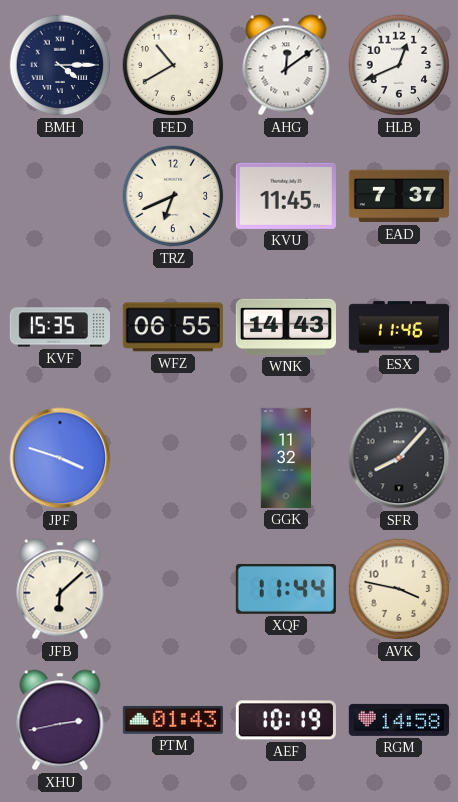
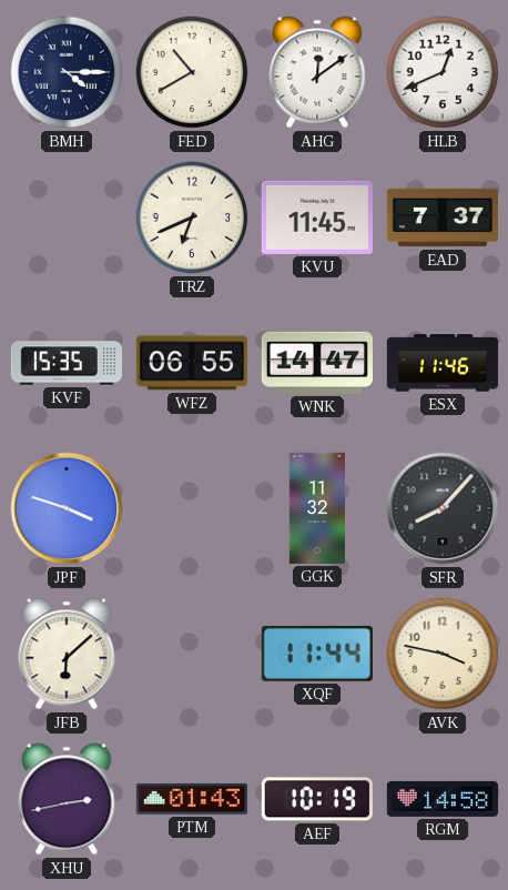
WNK: 14:43 -> 14:47 (317, 363)
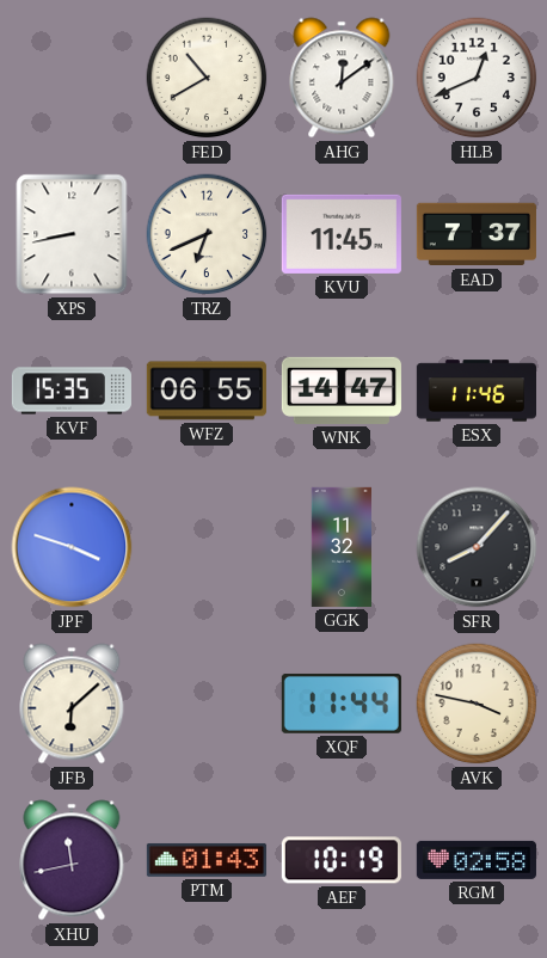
BMH: 4:15 -> none (67, 72)
XPS: none -> 8:43 (72, 234)
XHU: 2:43 -> 11:43 (72, 860)
RGM: 14:58 -> 02:58 (477, 860)
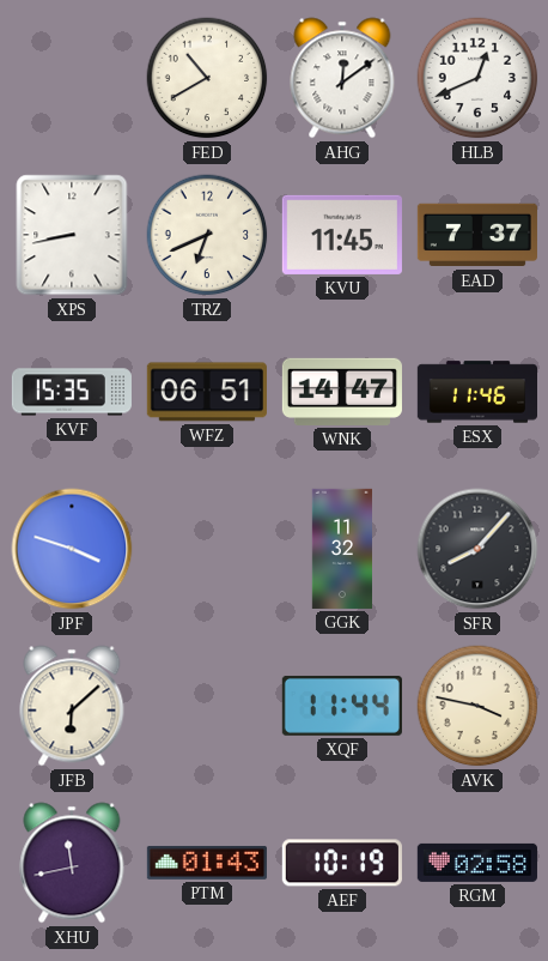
WFZ: 06:55 -> 06:51 (207, 392)
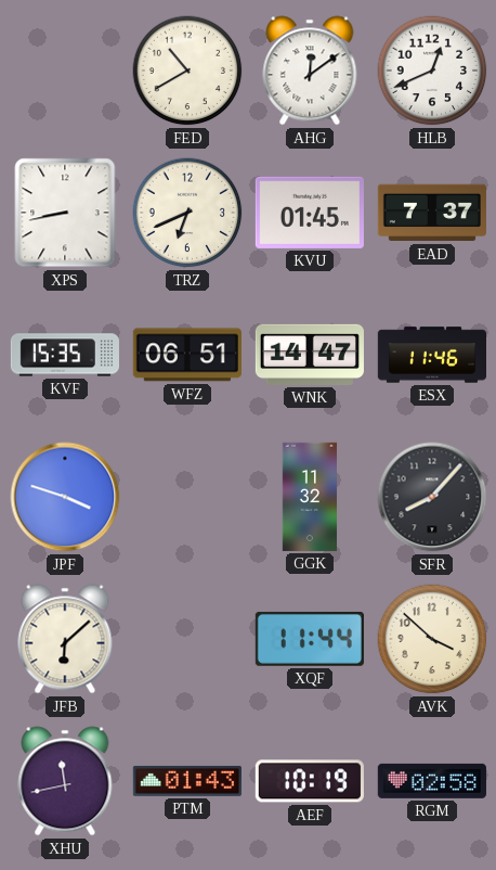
KVU: 11:45 -> 01:45 (310, 213)
AVK: 3:47 -> 3:52 (432, 639)
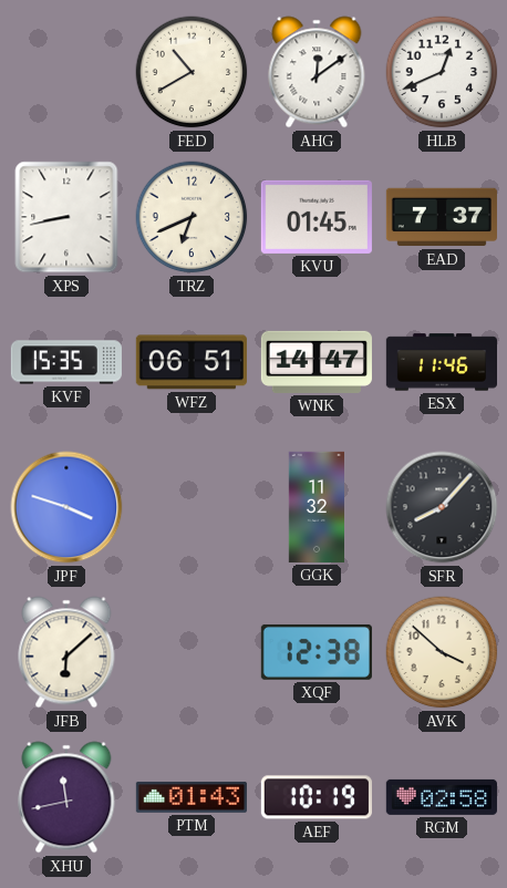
XQF: 11:44 -> 12:38 (317, 652)
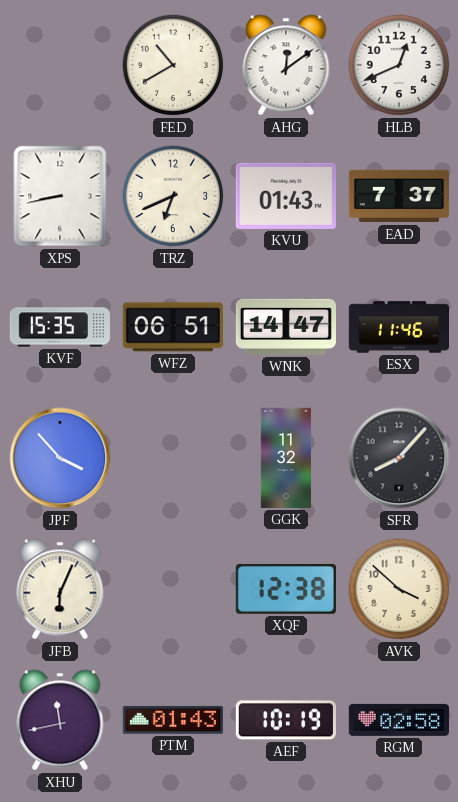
KVU: 01:45 -> 01:43 (286, 196)
JPF: 3:48 -> 3:53 (60, 458)
JFB: 6:08 -> 6:04 (60, 589)
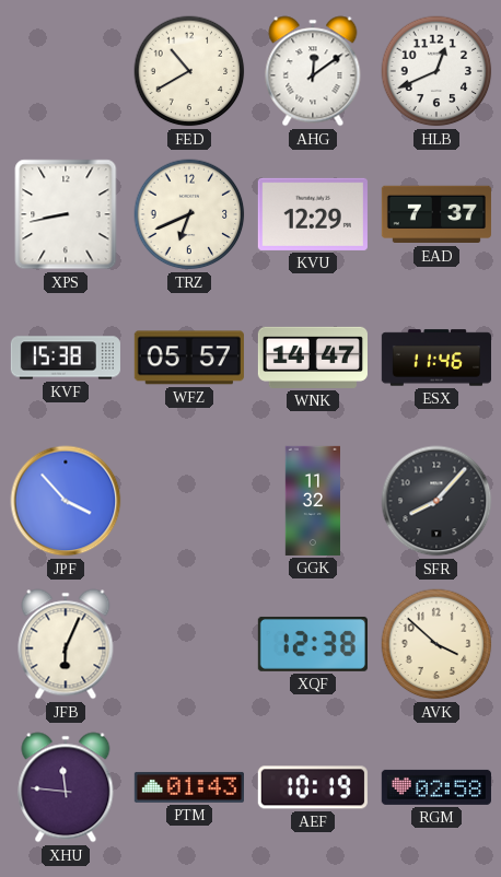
KVU: 01:43 -> 12:29 (313, 214)
KVF: 15:35 -> 15:38 (66, 358)
WFZ: 06:51 -> 05:57 (189, 358)
XHU: 11:43 -> 11:46 (66, 787)
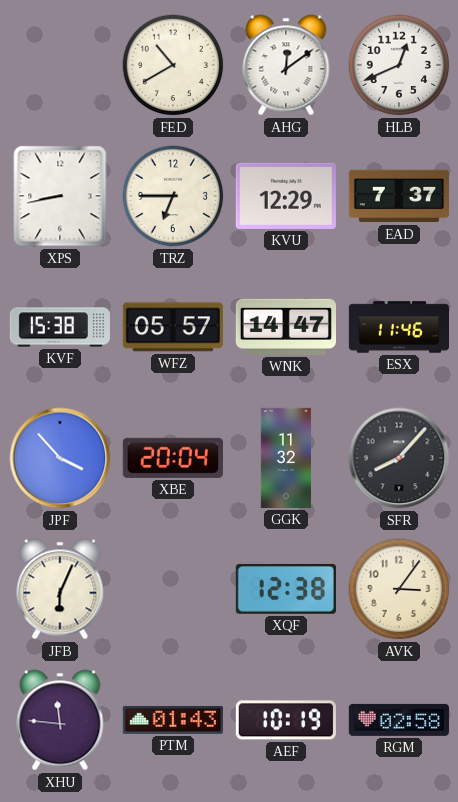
TRZ: 6:41 -> 6:45 (173, 196)
XBE: none -> 20:04 (173, 458)
AVK: 3:52 -> 3:06 (399, 589)
